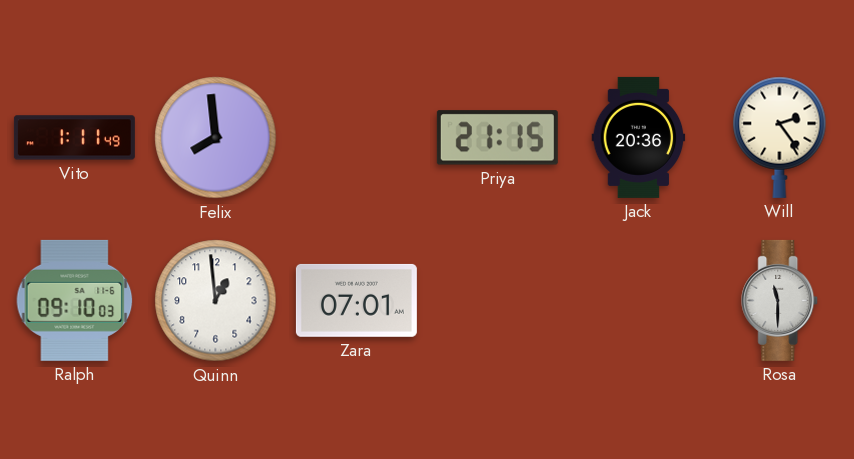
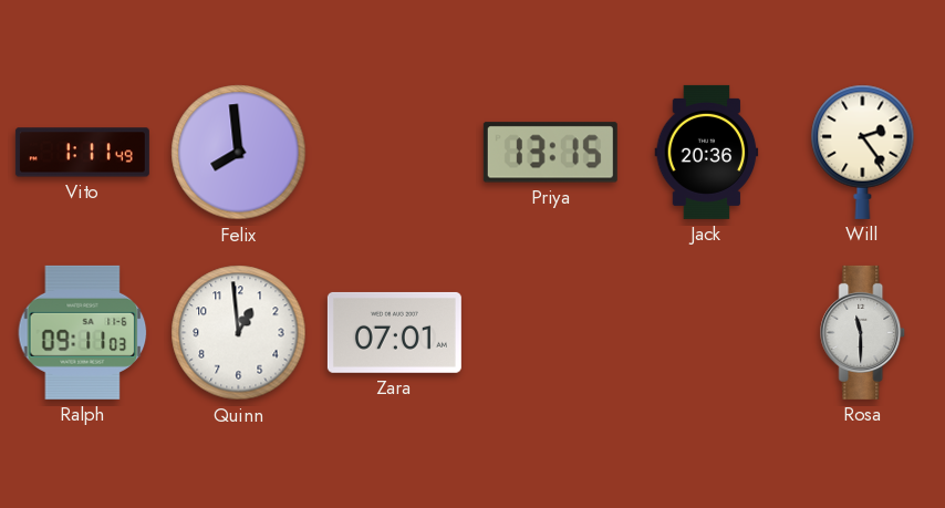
Priya: 21:15 -> 13:15 (550, 153)
Ralph: 09:10 -> 09:11 (83, 332)
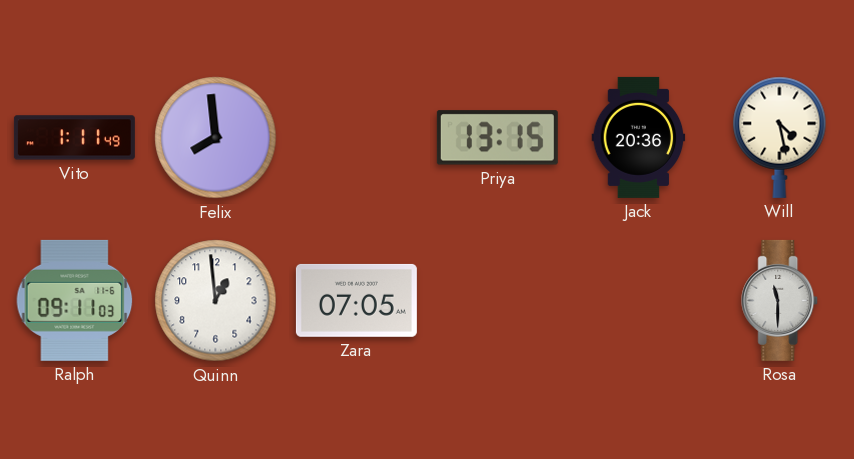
Will: 2:24 -> 4:28 (780, 137)
Zara: 07:01 -> 07:05 (356, 300)
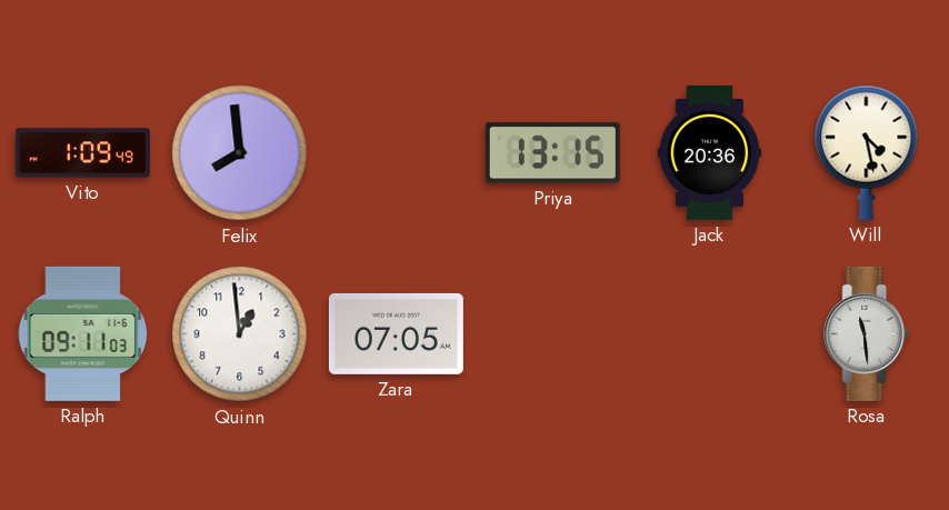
Vito: 1:11 -> 1:09 (82, 153)
Rosa: 11:30 -> 11:29 (867, 333)
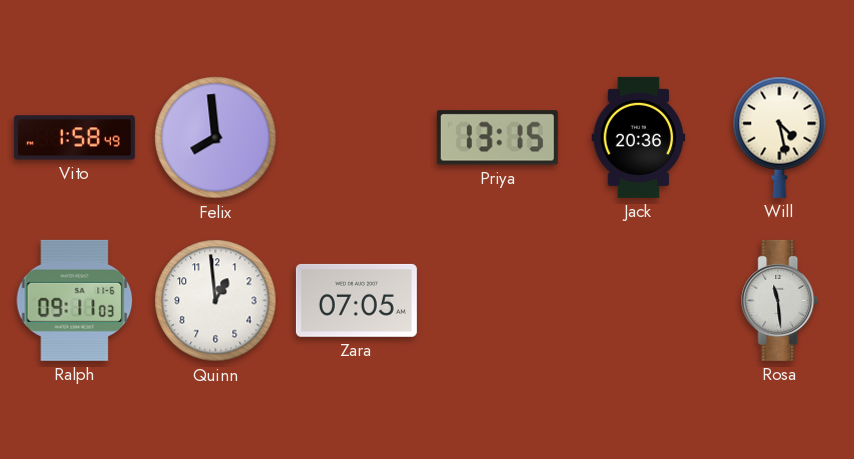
Vito: 1:09 -> 1:58 (74, 138)
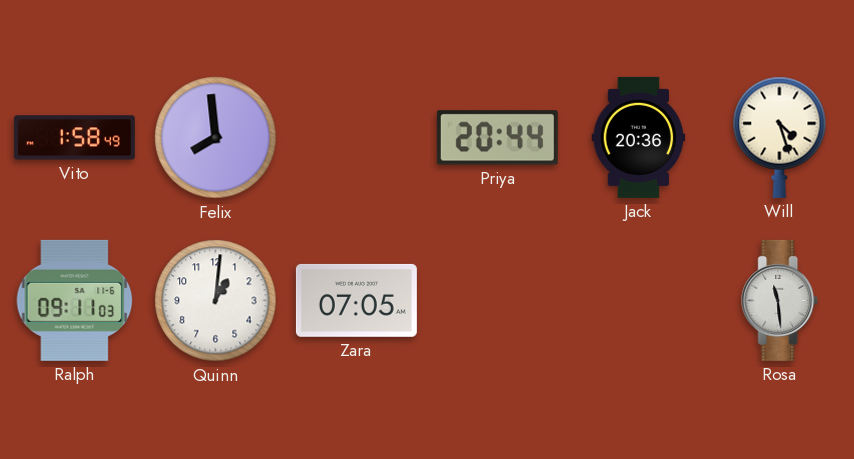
Priya: 13:15 -> 20:44 (497, 138)
Will: 4:28 -> 4:27 (780, 137)
Quinn: 12:59 -> 1:01 (216, 301)
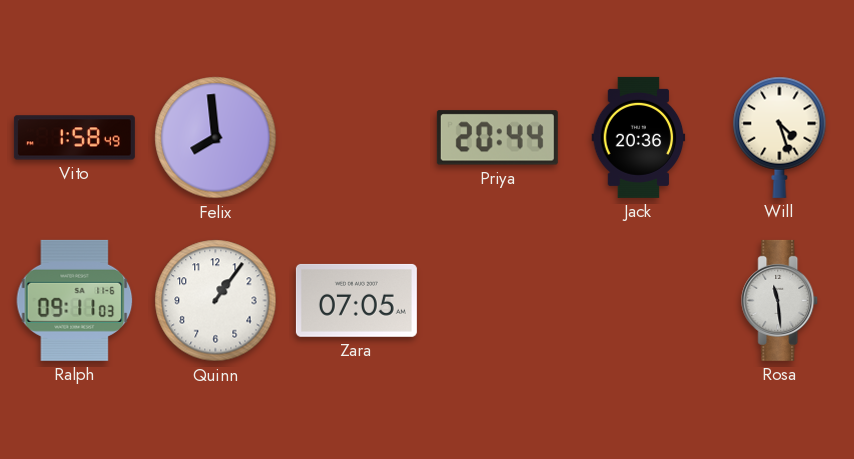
Quinn: 1:01 -> 1:06 (216, 301)
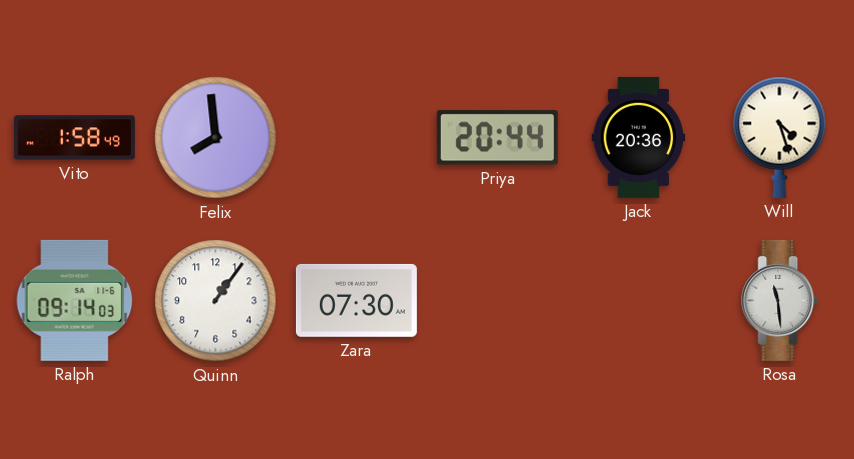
Ralph: 09:11 -> 09:14 (75, 300)
Zara: 07:05 -> 07:30 (356, 300)
